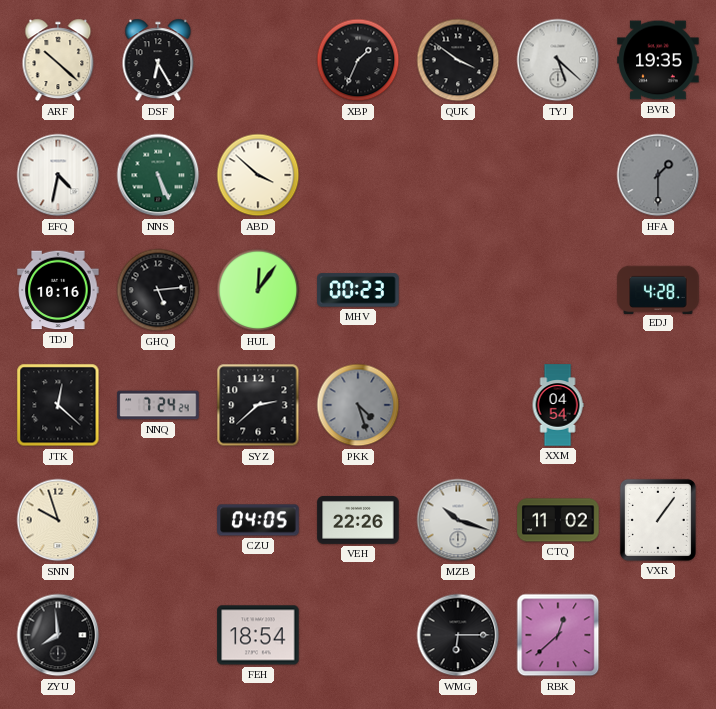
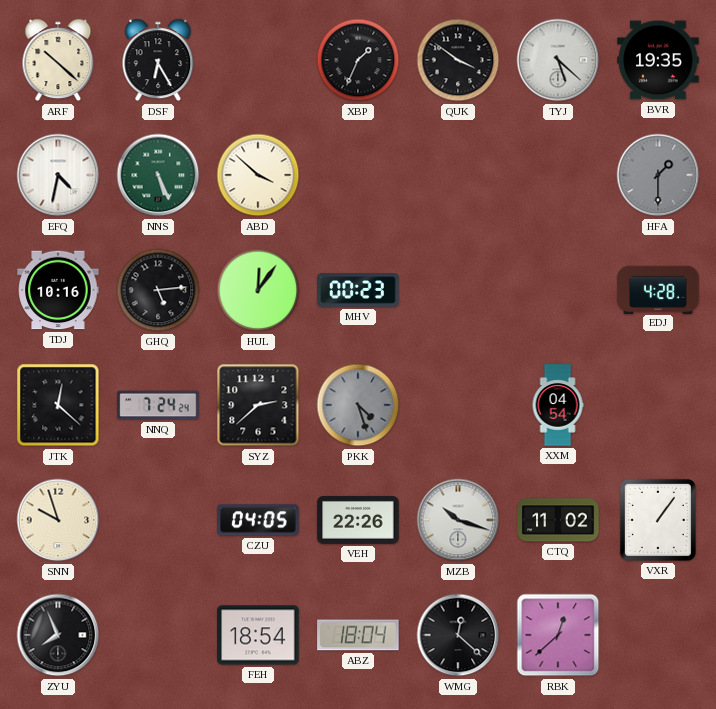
ZYU: 7:59 -> 7:56 (58, 635)
ABZ: none -> 18:04 (358, 635)
WMG: 6:15 -> 12:22 (458, 635)
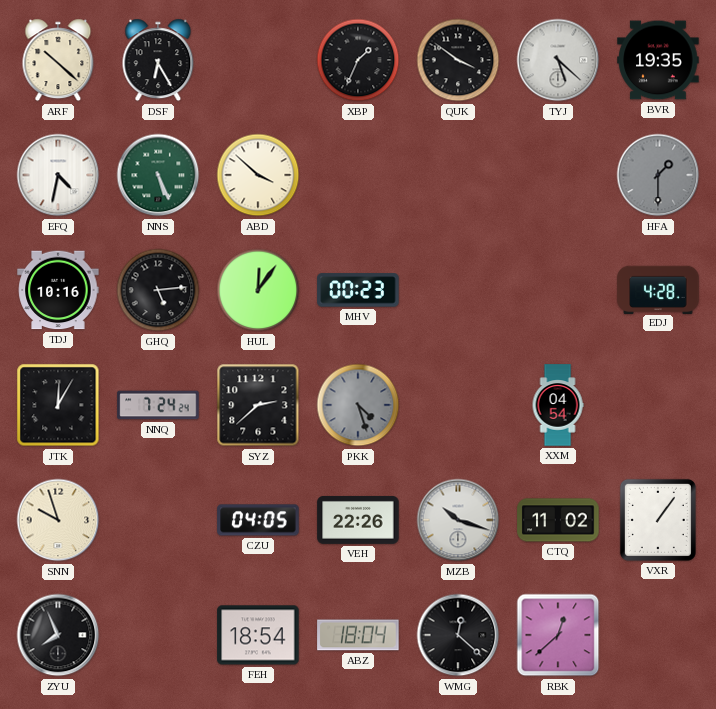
JTK: 12:22 -> 12:05 (58, 405)
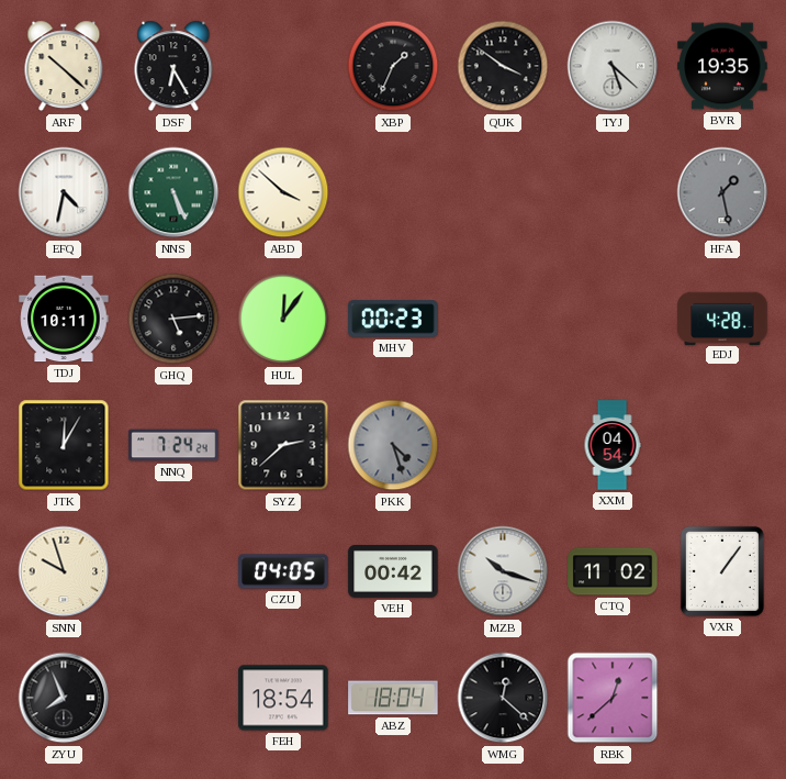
HFA: 1:30 -> 1:28 (722, 192)
TDJ: 10:16 -> 10:11 (64, 319)
VEH: 22:26 -> 00:42 (393, 571)
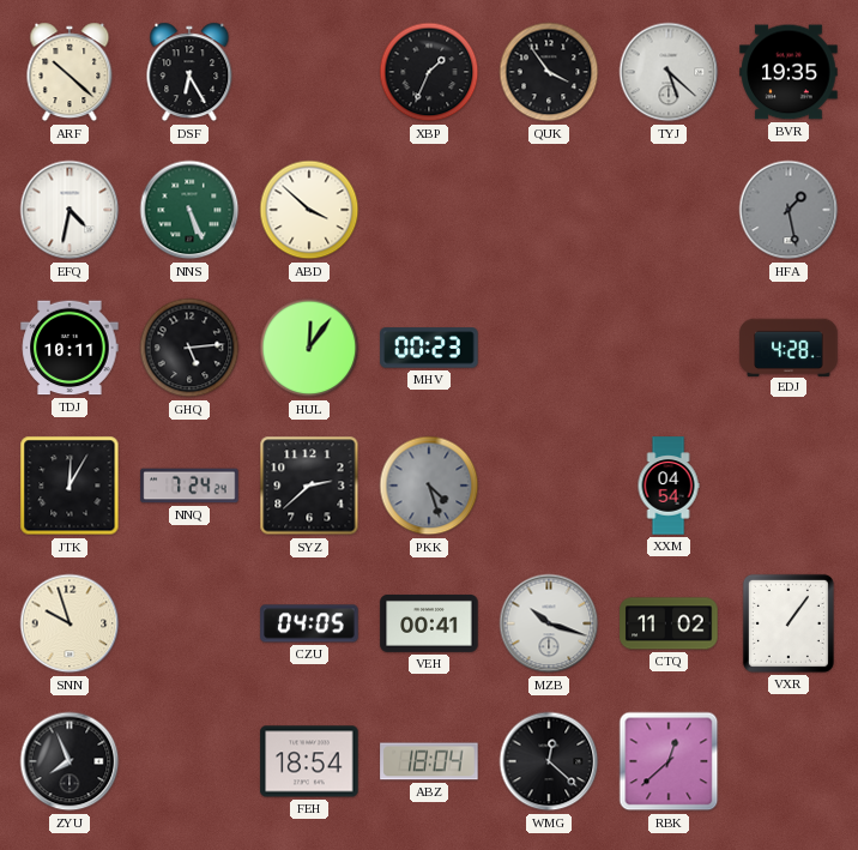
QUK: 3:51 -> 3:54 (549, 72)
VEH: 00:42 -> 00:41 (429, 623)
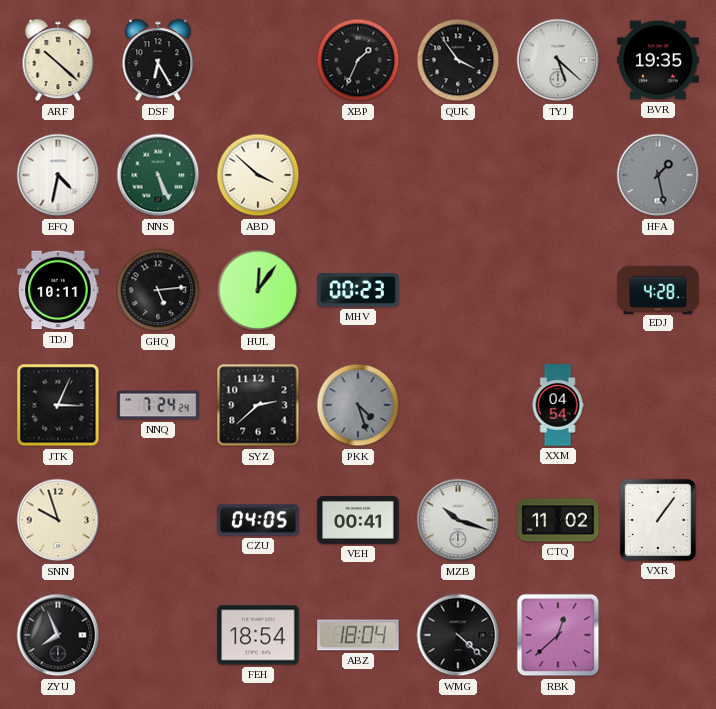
JTK: 12:05 -> 3:04 (58, 405)
WMG: 12:22 -> 4:22 (458, 635)
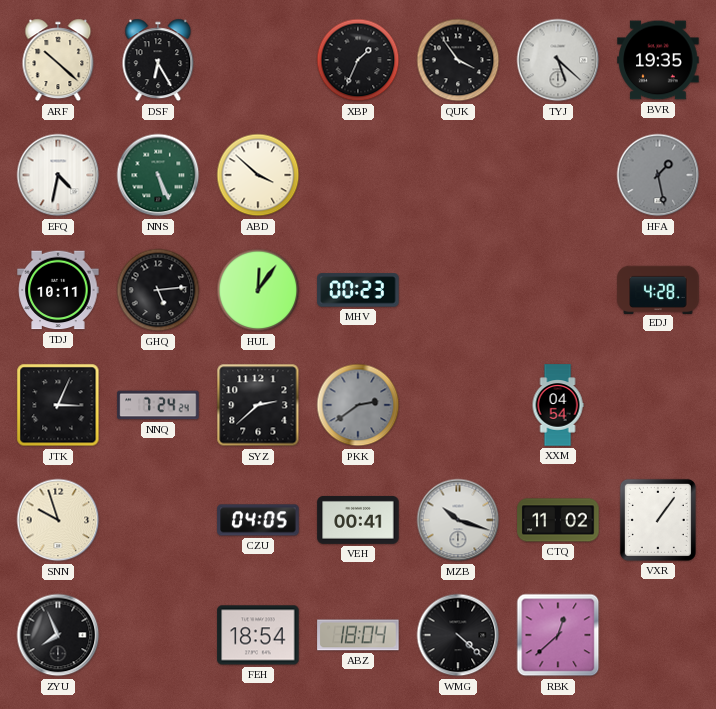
PKK: 4:27 -> 2:39 (358, 405)
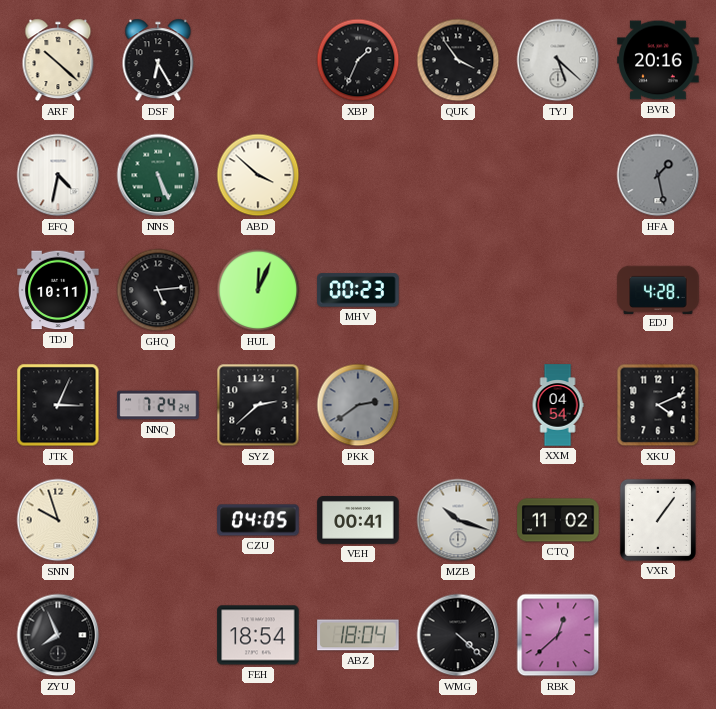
BVR: 19:35 -> 20:16 (658, 60)
HUL: 12:06 -> 12:04 (258, 290)
XKU: none -> 4:11 (658, 405)
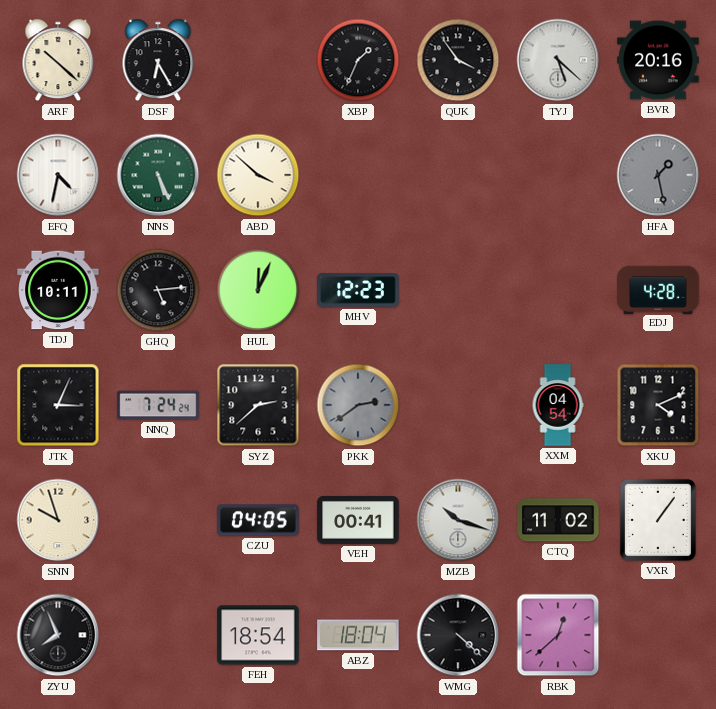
MHV: 00:23 -> 12:23 (358, 290)
